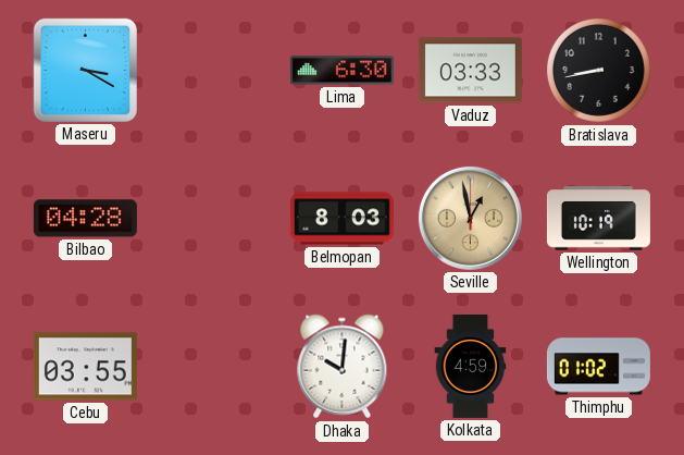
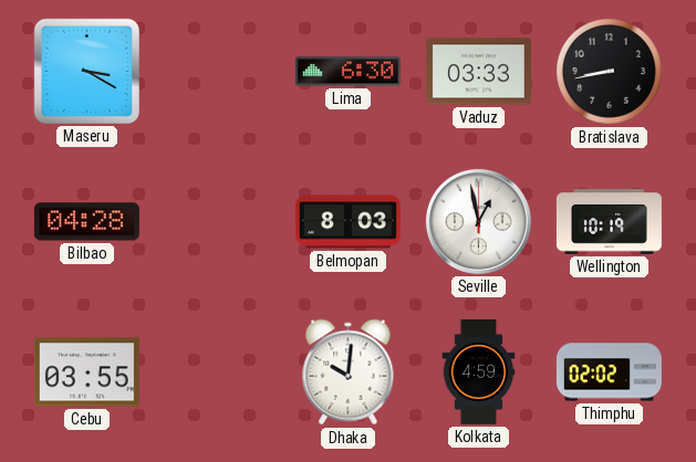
Seville dial: champagne -> white (478, 221)
Thimphu: 01:02 -> 02:02 (609, 372)
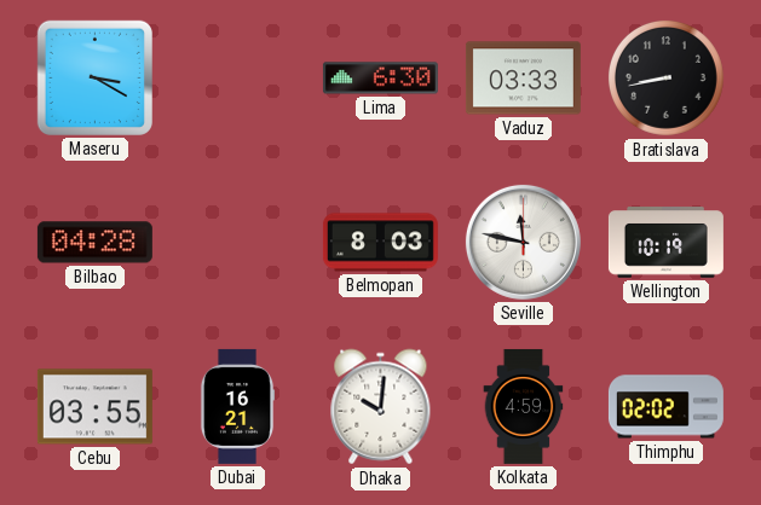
Seville: 12:58 -> 11:47 (523, 242)
Dubai: none -> 16:21 (237, 406)
